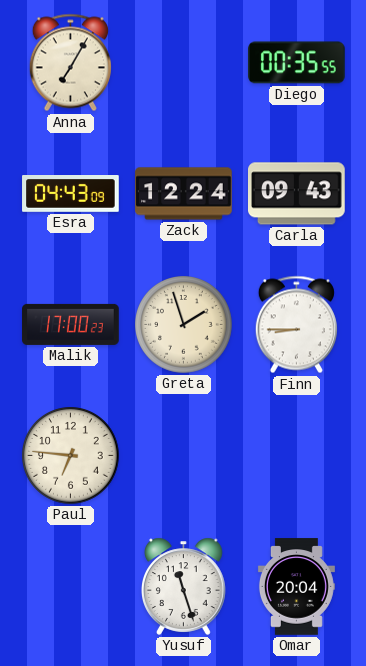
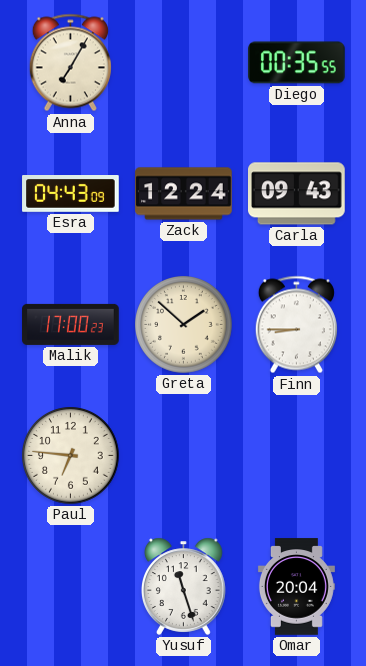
Greta: 1:57 -> 1:52 (184, 325)
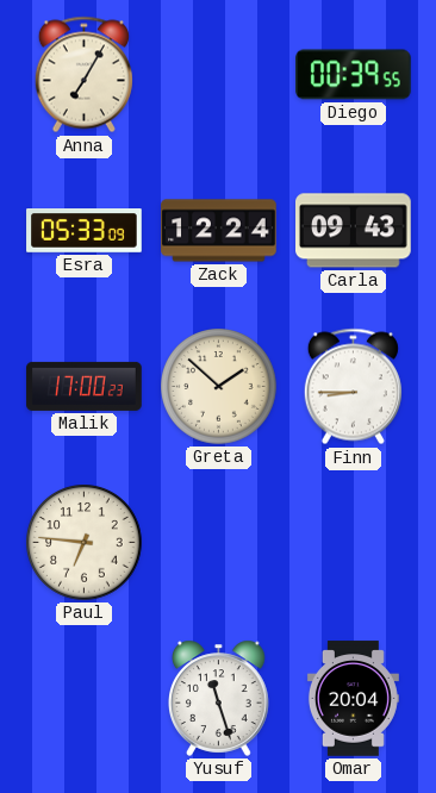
Diego: 00:35 -> 00:39 (354, 75)
Esra: 04:43 -> 05:33 (85, 231)
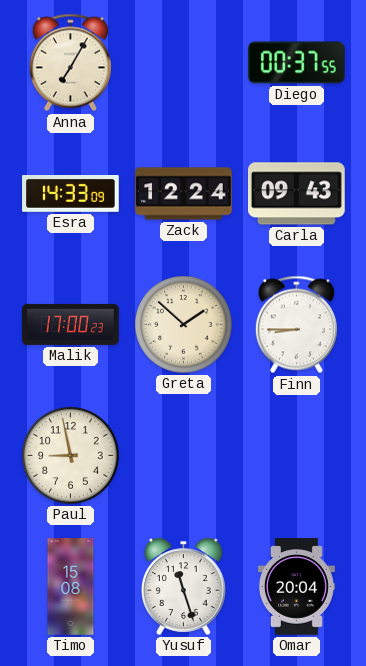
Diego: 00:39 -> 00:37 (297, 63)
Esra: 05:33 -> 14:33 (71, 194)
Paul: 6:46 -> 8:58 (71, 456)
Timo: none -> 15:08 (71, 587)
